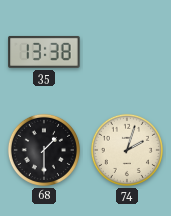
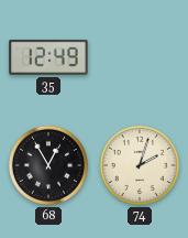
35: 13:38 -> 12:49 (48, 57)
68: 1:30 -> 12:55 (48, 165)
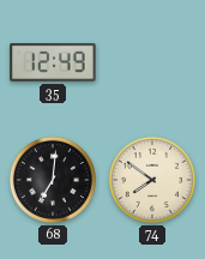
68: 12:55 -> 7:01 (53, 180)
74: 2:03 -> 7:51 (152, 180)
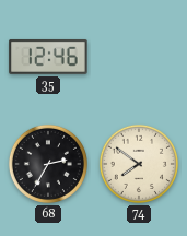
35: 12:49 -> 12:46 (48, 57)
68: 7:01 -> 2:35 (48, 164)
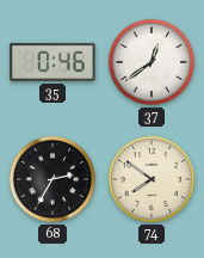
35: 12:46 -> 0:46 (52, 62)
37: none -> 12:39 (152, 62)
